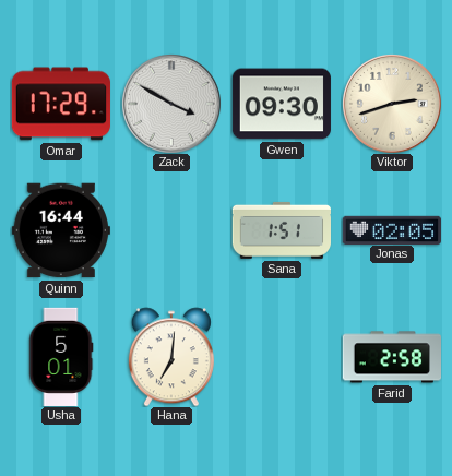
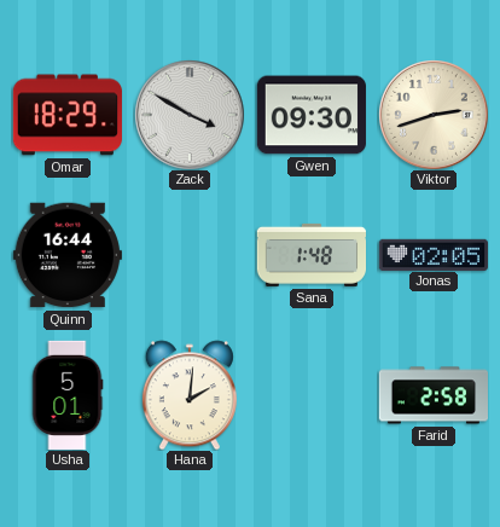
Omar: 17:29 -> 18:29 (68, 115)
Sana: 1:51 -> 1:48 (310, 255)
Hana: 7:01 -> 2:01 (190, 395)
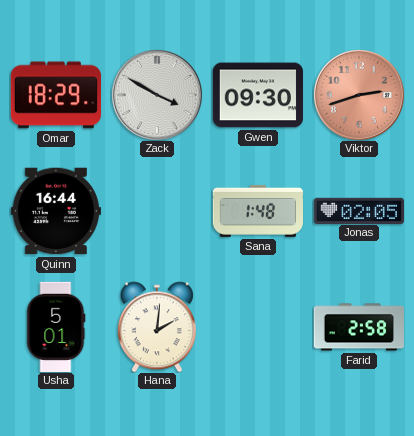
Viktor dial: cream -> salmon (359, 95)
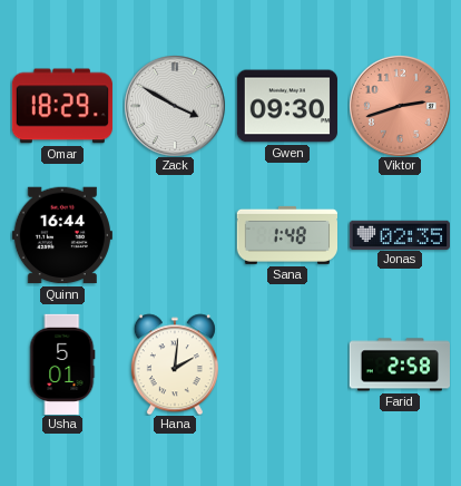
Jonas: 02:05 -> 02:35 (399, 234)
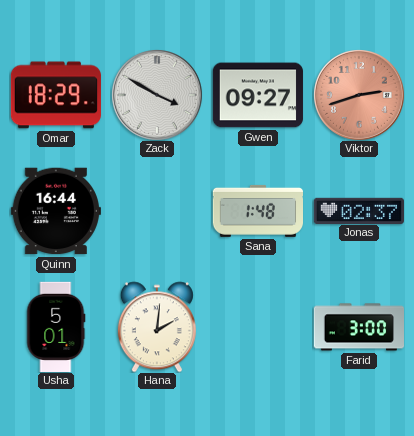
Gwen: 09:30 -> 09:27 (258, 95)
Jonas: 02:35 -> 02:37 (358, 210)
Farid: 2:58 -> 3:00 (358, 327)
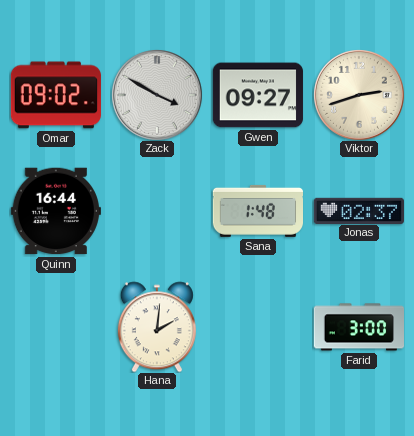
Omar: 18:29 -> 09:02 (56, 95)
Viktor dial: salmon -> cream (359, 95)
Usha: 5:01 -> none (56, 326)
